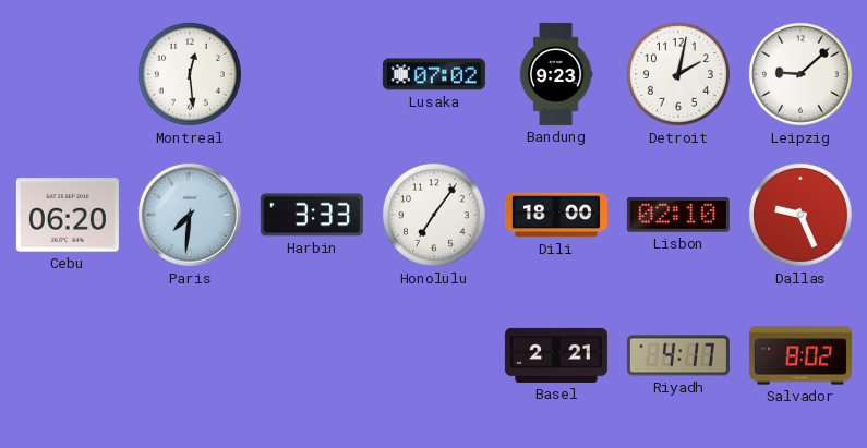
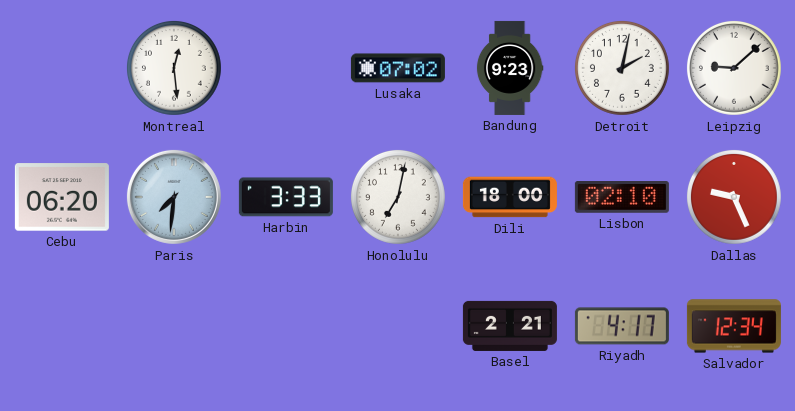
Honolulu: 7:06 -> 7:02 (398, 197)
Salvador: 8:02 -> 12:34 (734, 326)
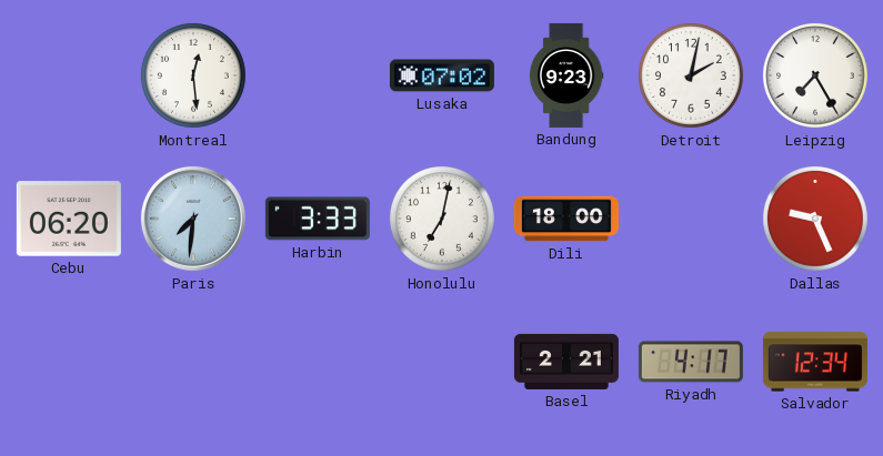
Leipzig: 9:08 -> 7:25 (815, 75)
Lisbon: 02:10 -> none (622, 198)
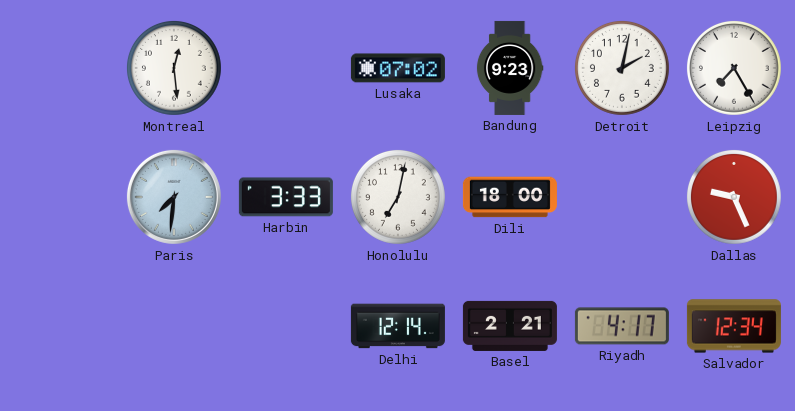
Cebu: 06:20 -> none (69, 219)
Delhi: none -> 12:14 (398, 326)
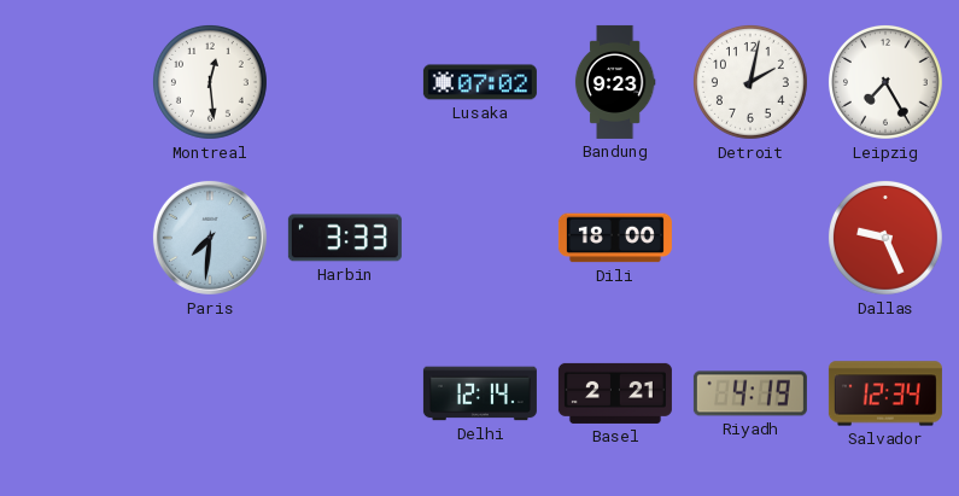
Honolulu: 7:02 -> none (398, 197)
Riyadh: 4:17 -> 4:19 (750, 393)
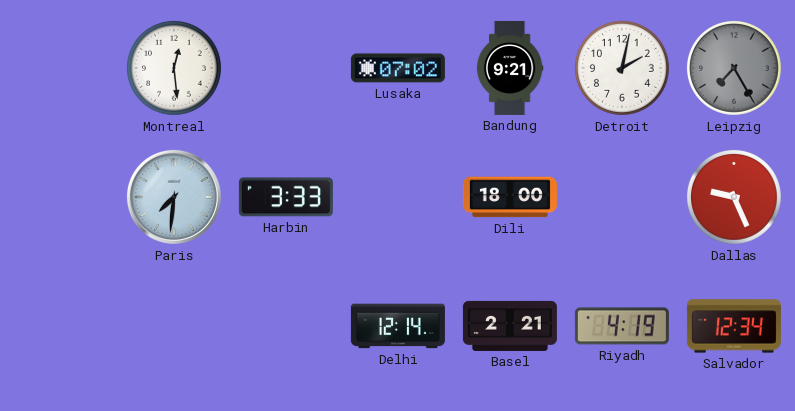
Bandung: 9:23 -> 9:21 (510, 68)
Leipzig dial: white -> grey (734, 68)
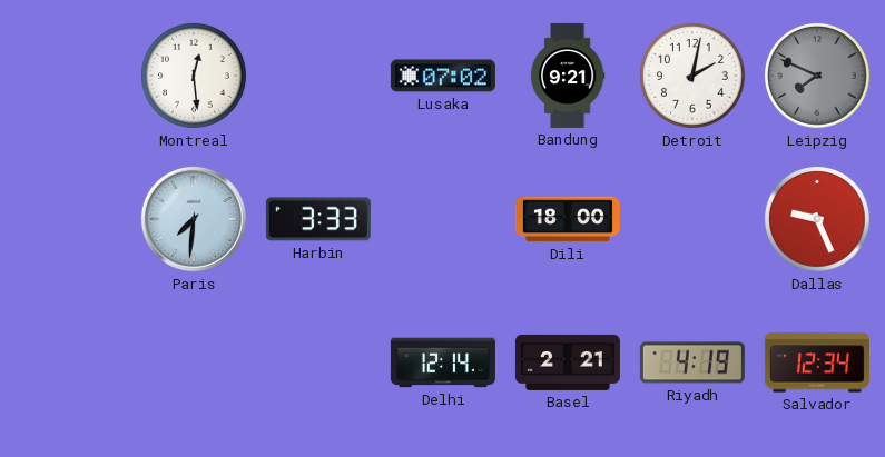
Leipzig: 7:25 -> 7:49 (817, 76)
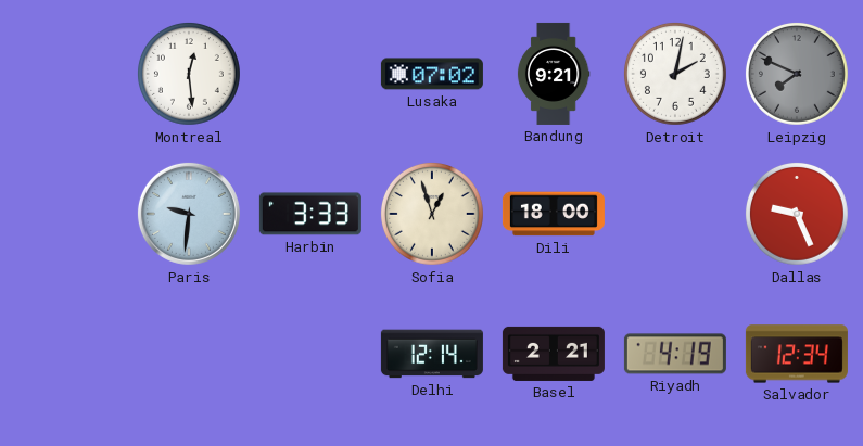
Paris: 7:31 -> 9:31 (189, 214)
Sofia: none -> 12:57 (432, 214)
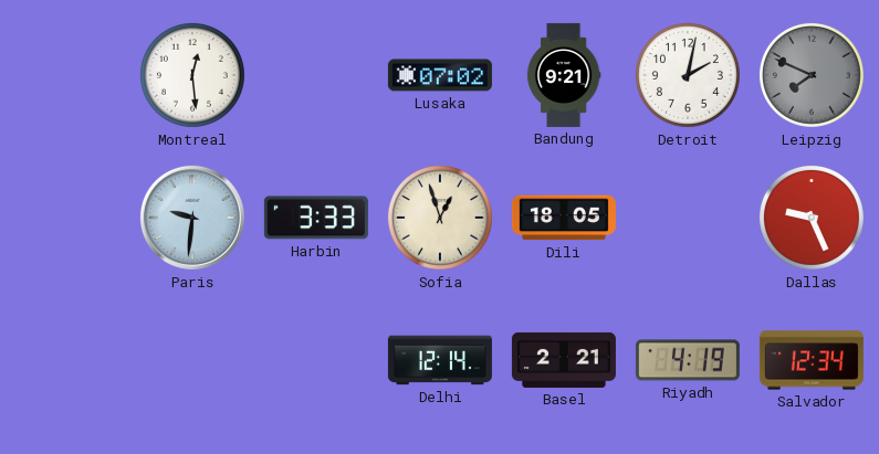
Dili: 18:00 -> 18:05 (564, 218)
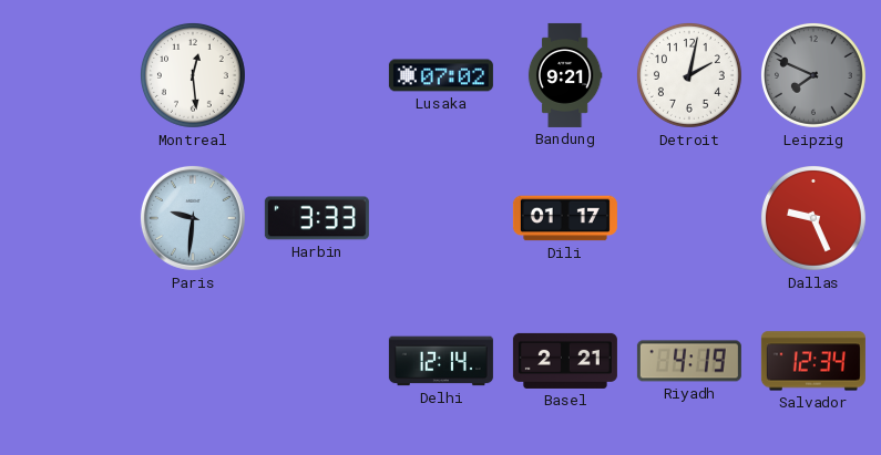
Sofia: 12:57 -> none (440, 218)
Dili: 18:05 -> 01:17 (565, 218)
